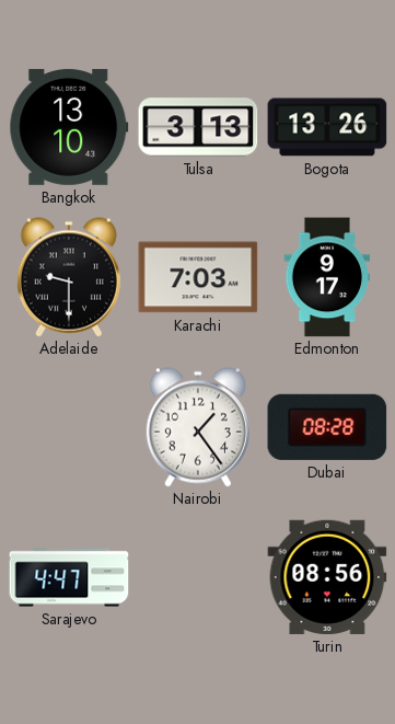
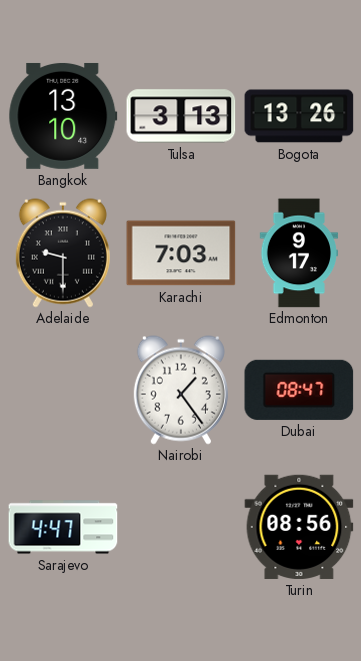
Dubai: 08:28 -> 08:47 (299, 390)
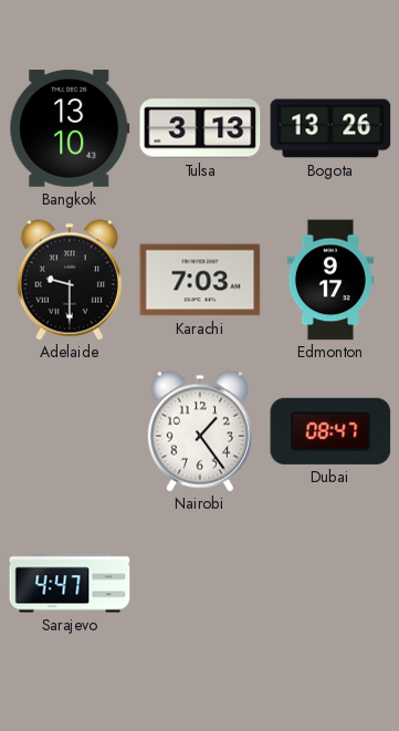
Turin: 08:56 -> none (299, 527)
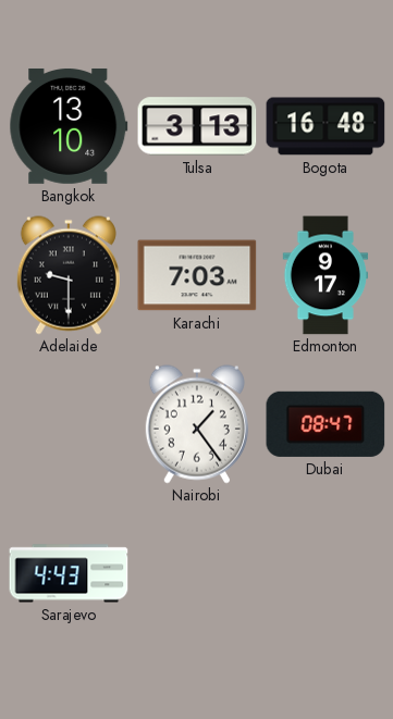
Bogota: 13:26 -> 16:48 (326, 126)
Sarajevo: 4:47 -> 4:43 (69, 573)
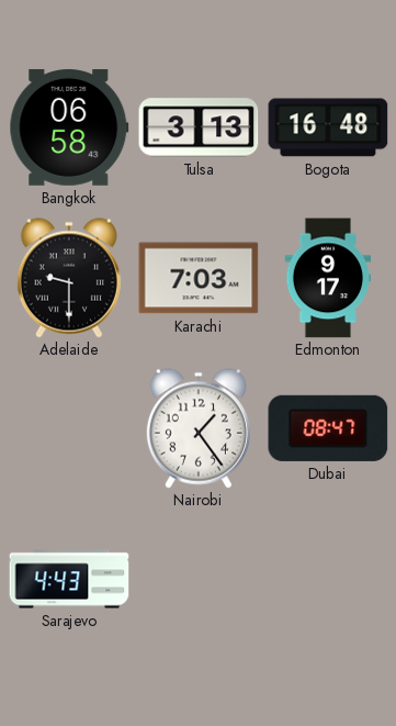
Bangkok: 13:10 -> 06:58 (69, 127)
